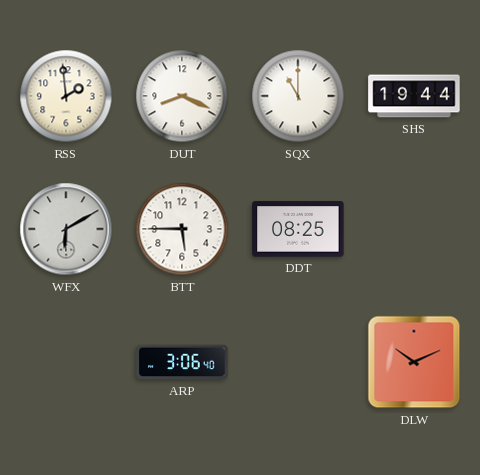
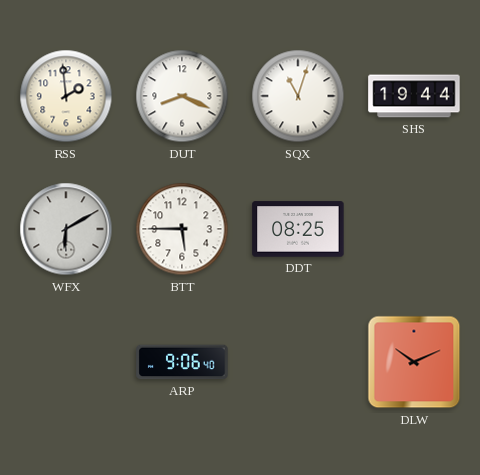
SQX: 11:00 -> 11:03 (298, 96)
ARP: 3:06 -> 9:06 (182, 362)
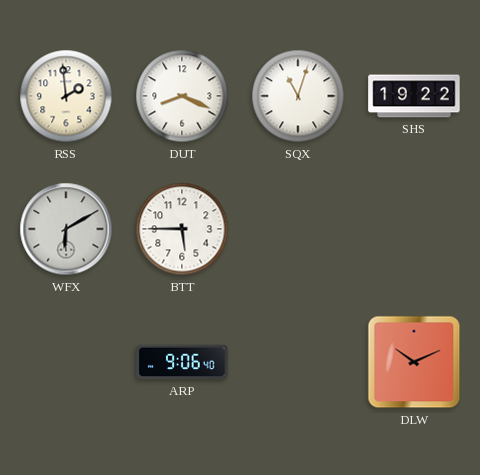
SHS: 19:44 -> 19:22 (414, 96)
DDT: 08:25 -> none (298, 229)
